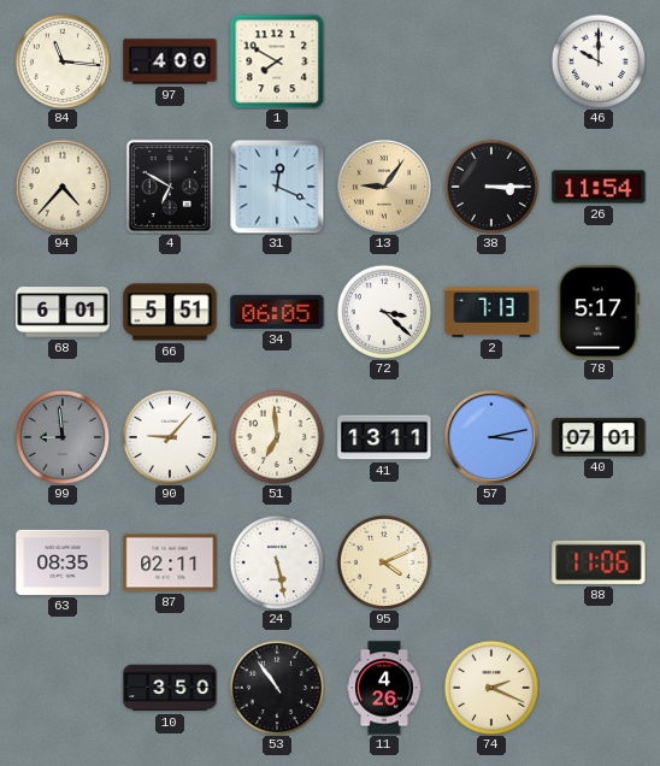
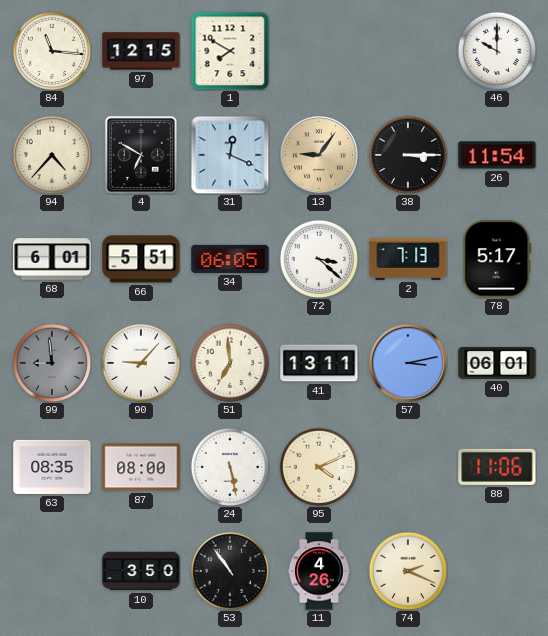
97: 4:00 -> 12:15 (141, 51)
40: 07:01 -> 06:01 (497, 363)
87: 02:11 -> 08:00 (141, 467)
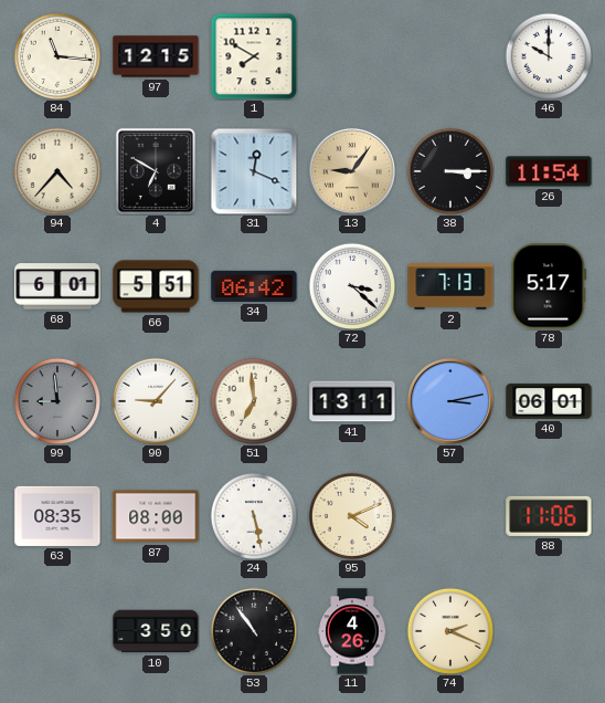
34: 06:05 -> 06:42 (254, 286)
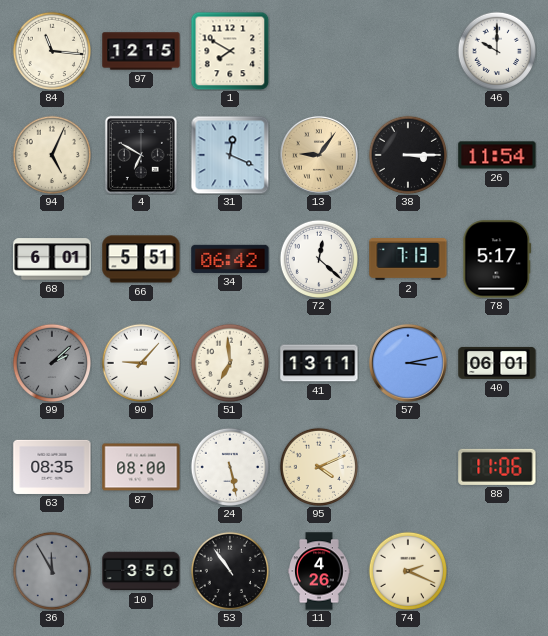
94: 4:37 -> 5:04 (51, 154)
72: 3:22 -> 12:22 (318, 258)
99: 8:59 -> 2:08 (51, 362)
36: none -> 11:55 (51, 570)
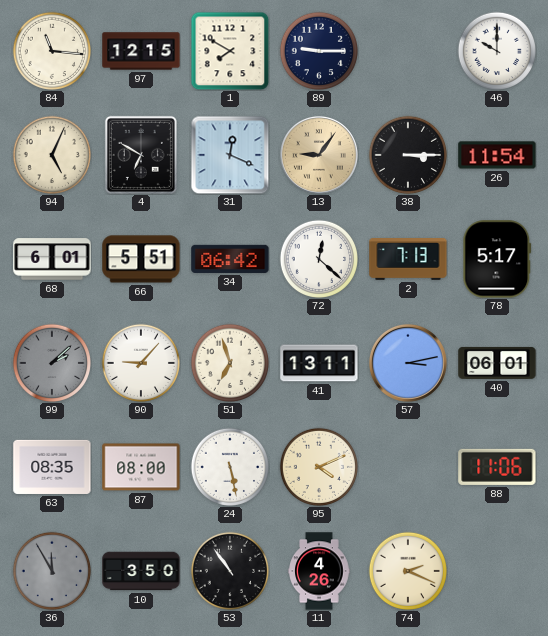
89: none -> 9:15 (318, 50)
51: 6:59 -> 6:57 (229, 362)
